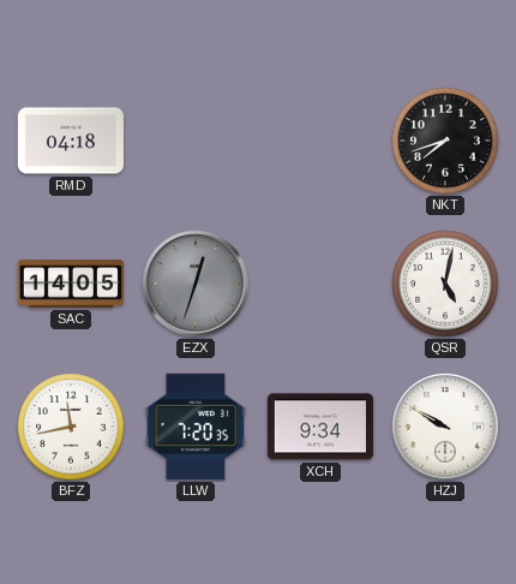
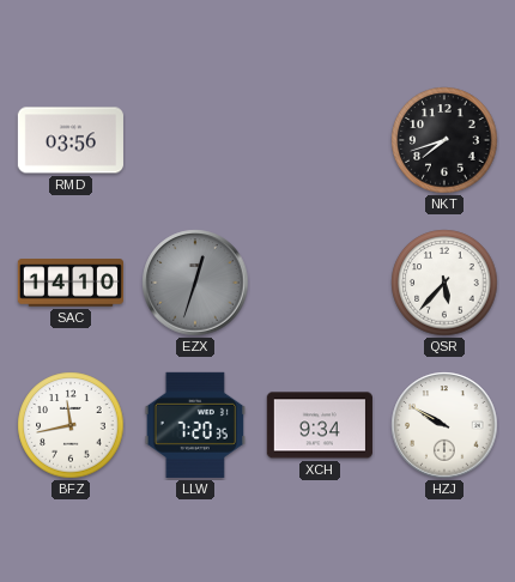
RMD: 04:18 -> 03:56 (71, 140)
SAC: 14:05 -> 14:10 (69, 283)
QSR: 5:02 -> 5:37 (444, 283)
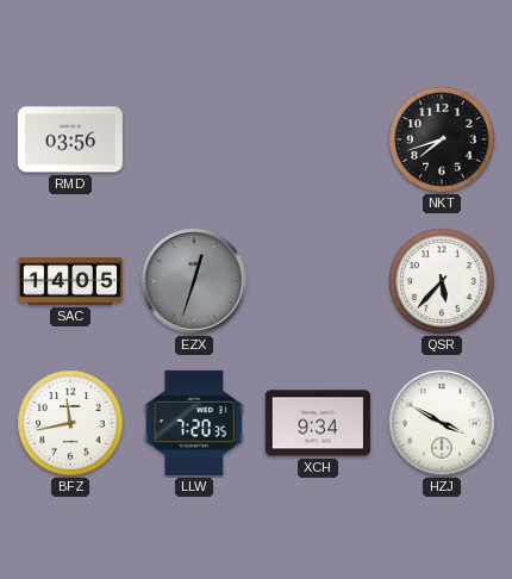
SAC: 14:10 -> 14:05 (69, 281)
HZJ: 9:50 -> 3:50 (442, 423)
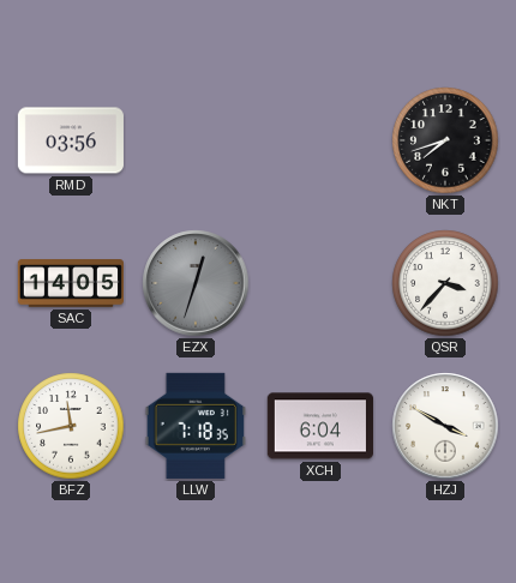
QSR: 5:37 -> 3:37 (445, 283)
LLW: 7:20 -> 7:18 (194, 426)
XCH: 9:34 -> 6:04 (320, 426)
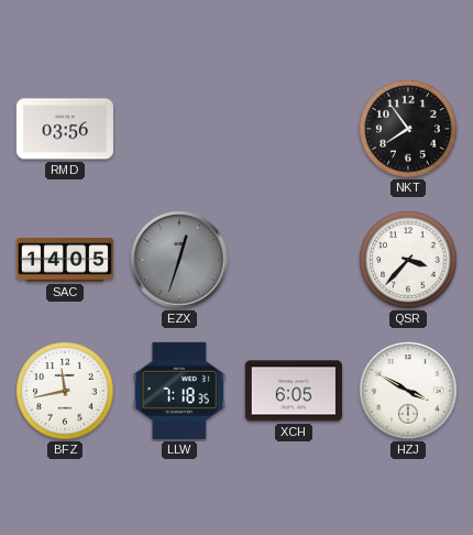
NKT: 7:42 -> 7:54 (408, 129)
XCH: 6:04 -> 6:05 (294, 391)
